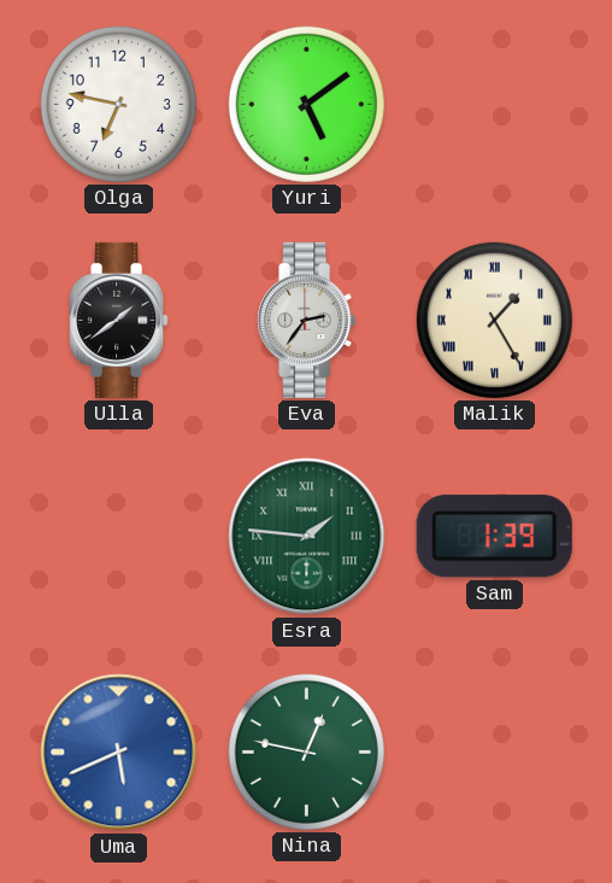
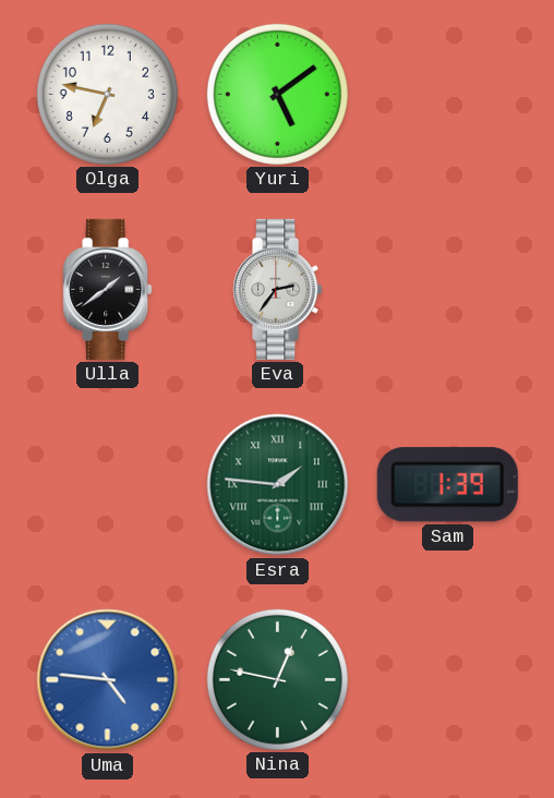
Malik: 1:25 -> none (494, 320)
Uma: 5:41 -> 4:46 (108, 680)
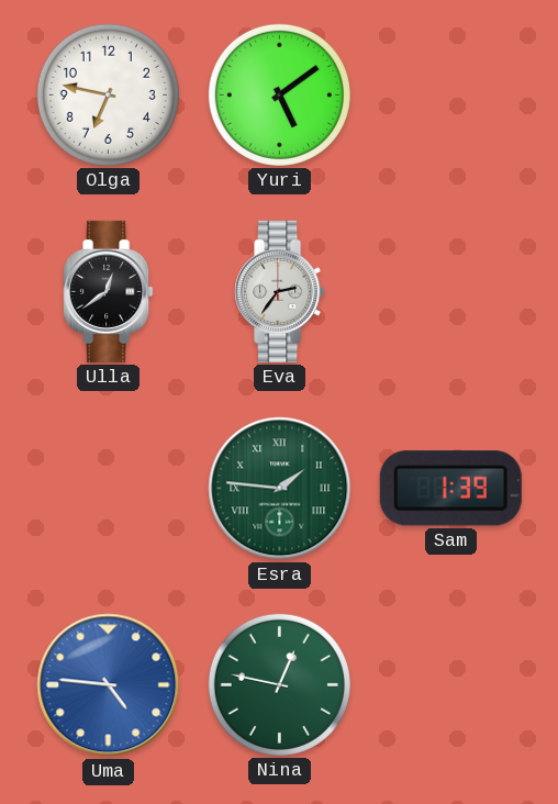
Ulla: 1:39 -> 12:39 (109, 291)
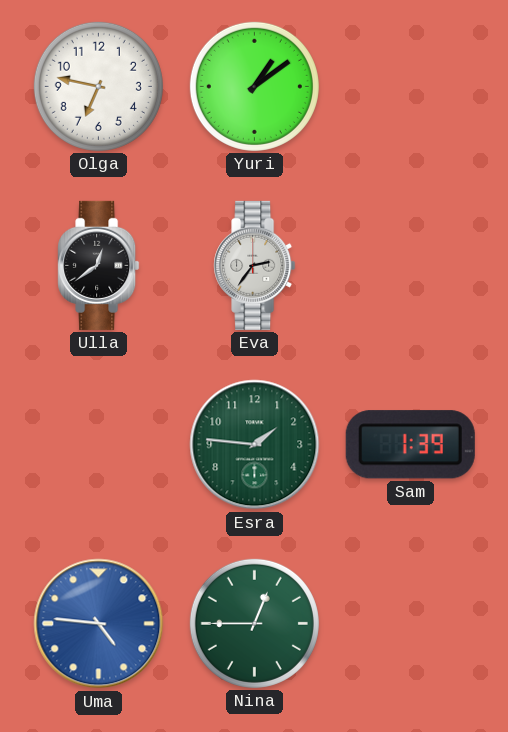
Yuri: 5:09 -> 1:09 (254, 86)
Esra numerals: Roman -> Arabic (255, 445)
Nina: 12:47 -> 12:45 (254, 623)
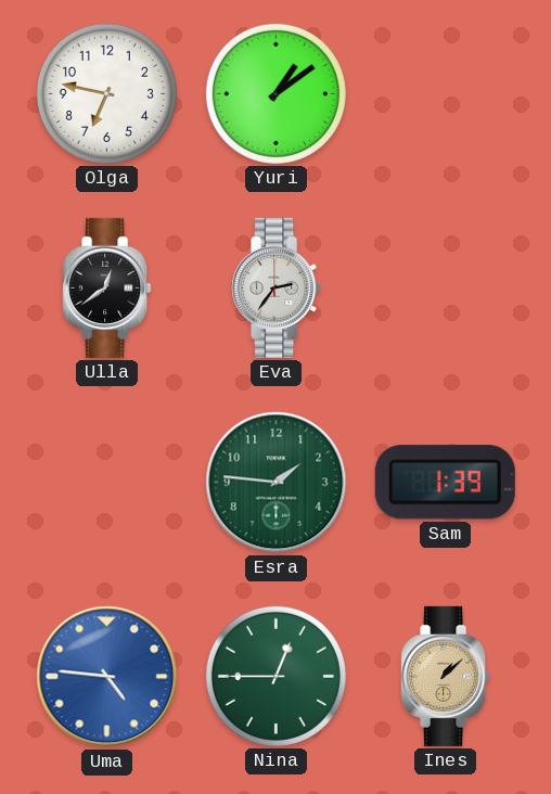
Ines: none -> 1:08 (446, 676)
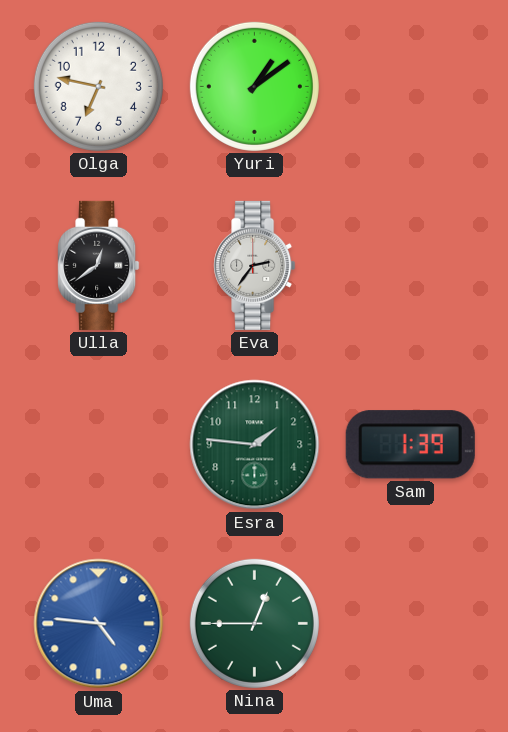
Ines: 1:08 -> none (446, 676)
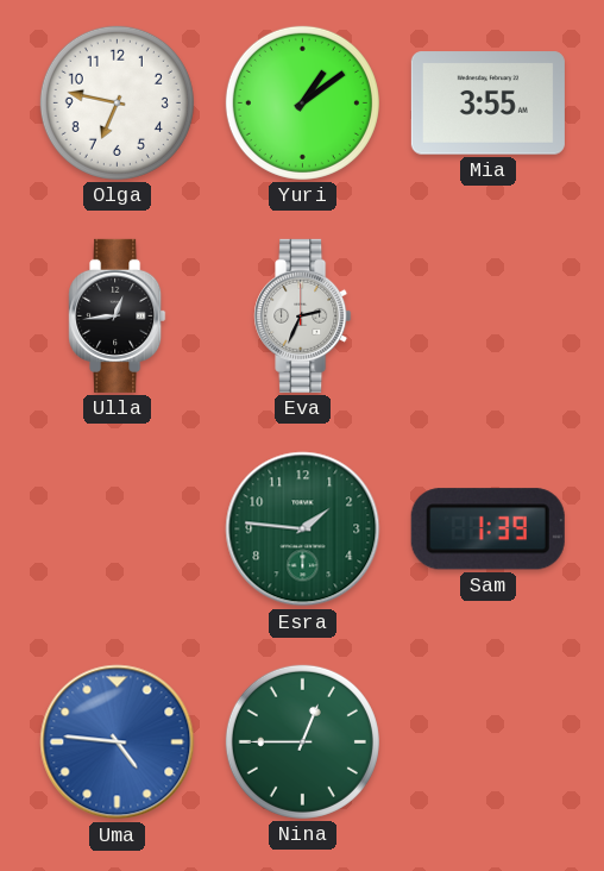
Mia: none -> 3:55 (487, 104)
Ulla: 12:39 -> 12:44 (118, 315)
Eva: 2:36 -> 2:34 (303, 315)
